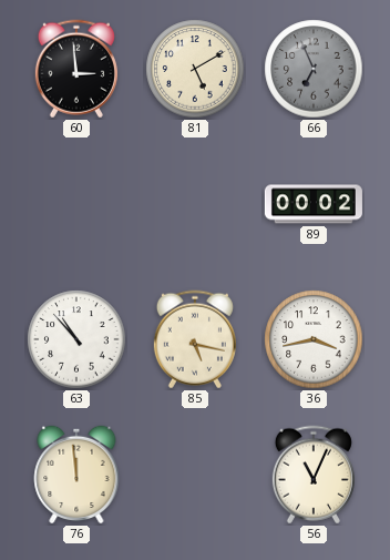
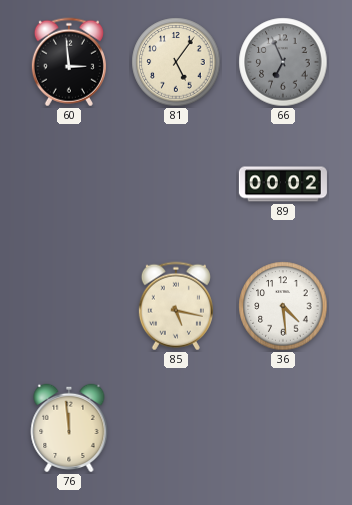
81: 5:10 -> 5:06 (176, 62)
63: 10:53 -> none (76, 339)
36: 3:43 -> 4:29 (283, 306)
56: 11:04 -> none (314, 475)
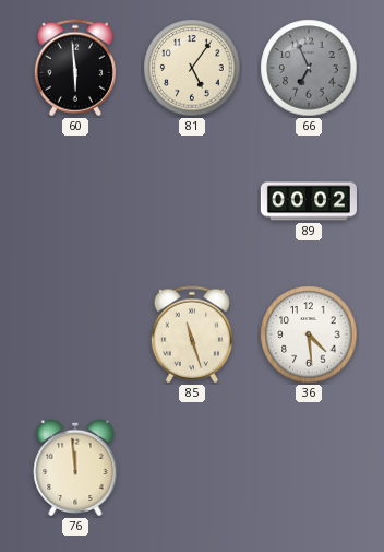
60: 2:59 -> 5:59 (75, 68)
85: 5:17 -> 11:27 (192, 334)
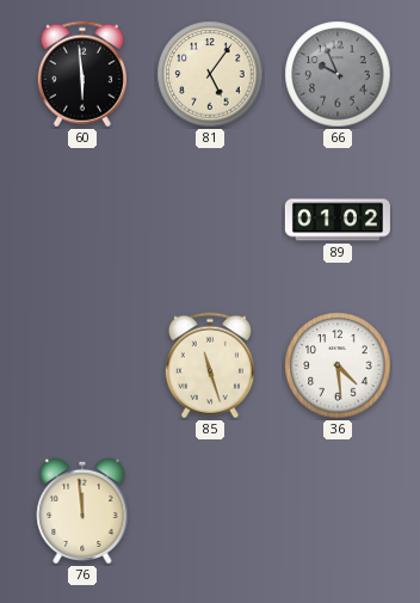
66: 6:56 -> 9:56 (338, 74)
89: 00:02 -> 01:02 (338, 220)
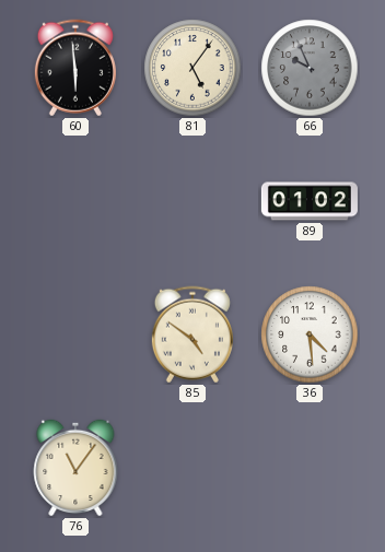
85: 11:27 -> 4:51 (192, 334)
76: 11:59 -> 11:06 (75, 468)
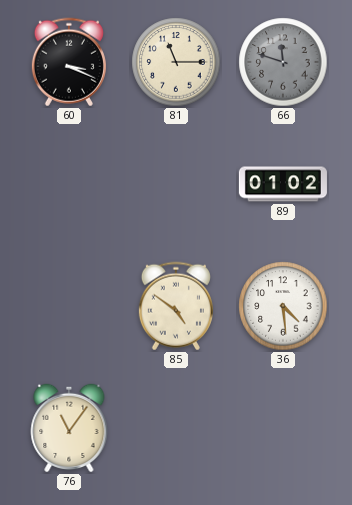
60: 5:59 -> 3:19 (69, 62)
81: 5:06 -> 11:15 (176, 62)
66: 9:56 -> 11:48 (283, 62)
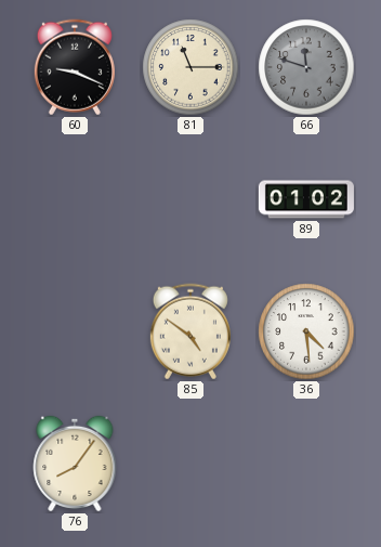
60: 3:19 -> 9:19 (75, 67)
76: 11:06 -> 8:06 (75, 464)
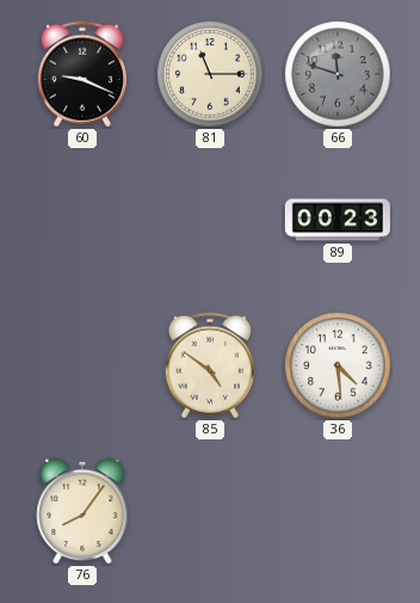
89: 01:02 -> 00:23 (338, 220)
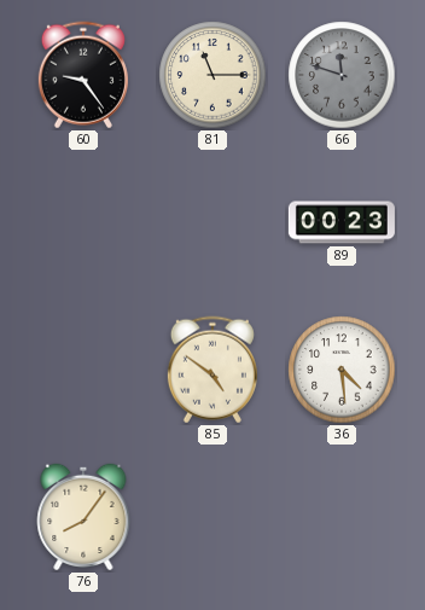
60: 9:19 -> 9:24 (83, 75)
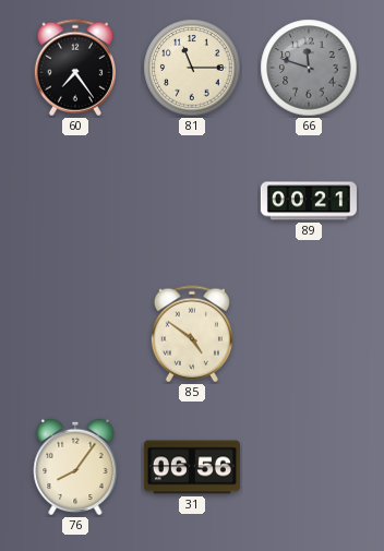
60: 9:24 -> 7:24 (75, 68)
89: 00:23 -> 00:21 (309, 201)
36: 4:29 -> none (342, 370)
31: none -> 06:56 (192, 467)
